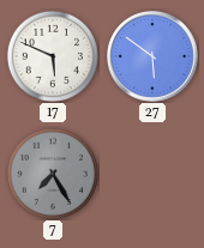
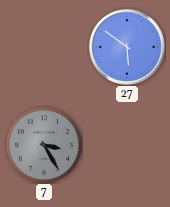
17: 5:49 -> none (53, 56)
7: 7:25 -> 3:25 (44, 145)
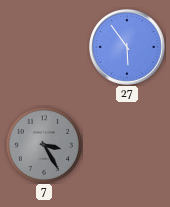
27: 5:51 -> 5:54 (128, 48)
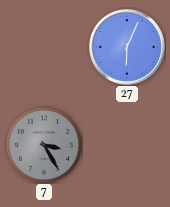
27: 5:54 -> 6:04 (128, 48)
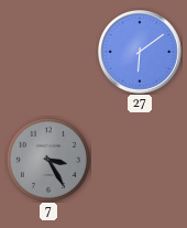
27: 6:04 -> 6:09 (141, 53)
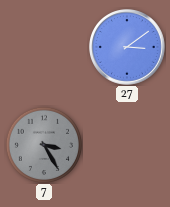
27: 6:09 -> 3:09 (128, 48)
